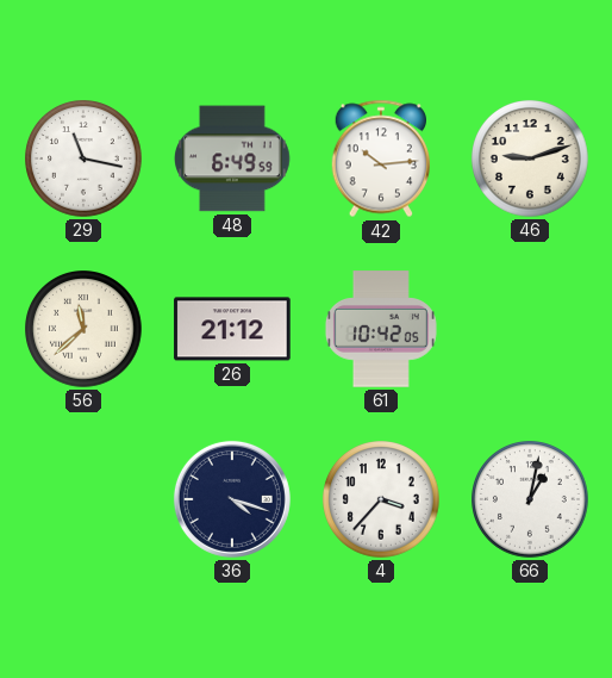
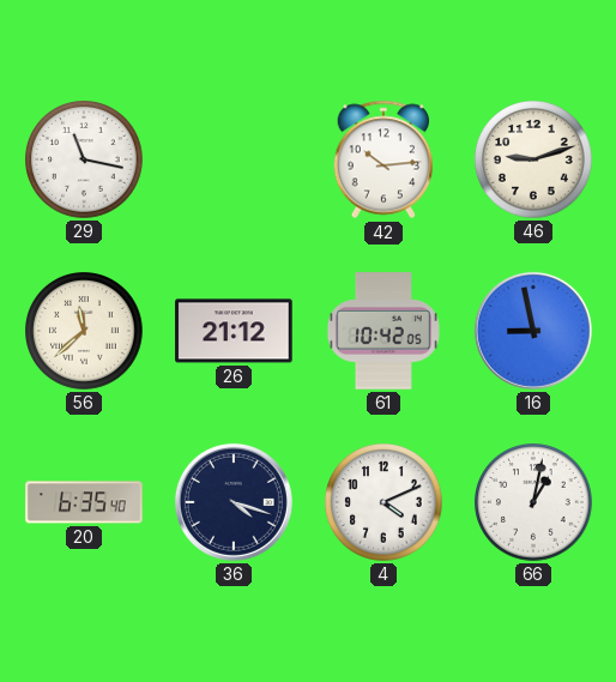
48: 6:49 -> none (233, 158)
16: none -> 8:58 (533, 331)
20: none -> 6:35 (84, 502)
4: 3:37 -> 4:11 (384, 502)
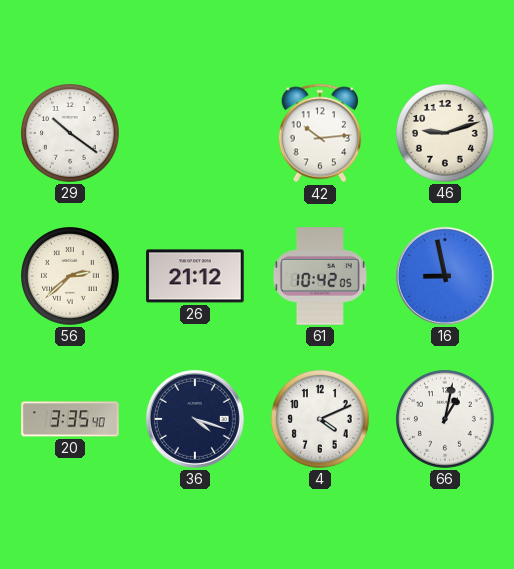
29: 11:17 -> 10:21 (70, 133)
56: 11:38 -> 2:38 (70, 276)
20: 6:35 -> 3:35 (70, 419)
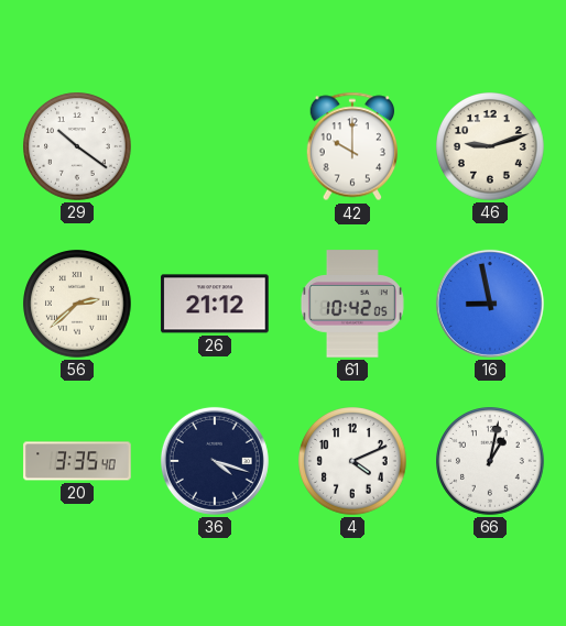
42: 10:14 -> 10:00 (351, 146)
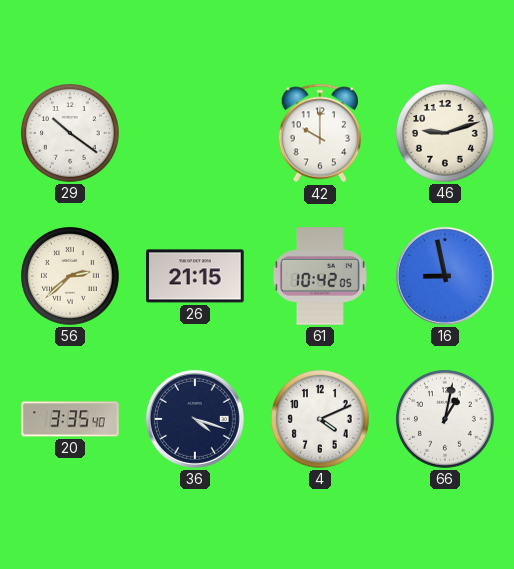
26: 21:12 -> 21:15 (195, 276)
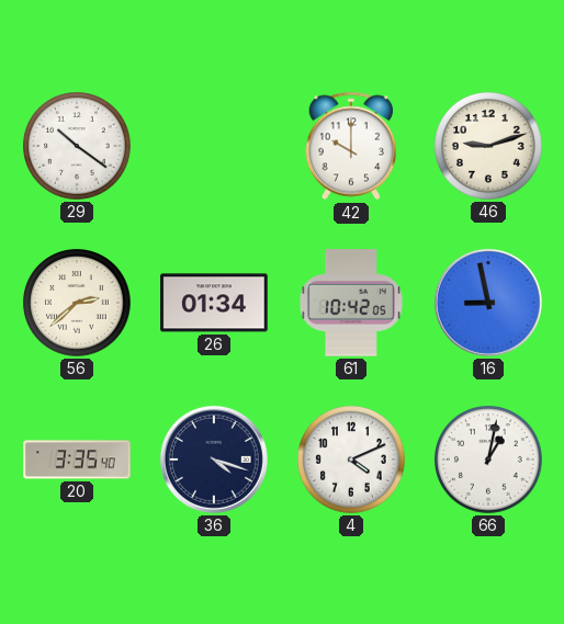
26: 21:15 -> 01:34 (214, 303)
